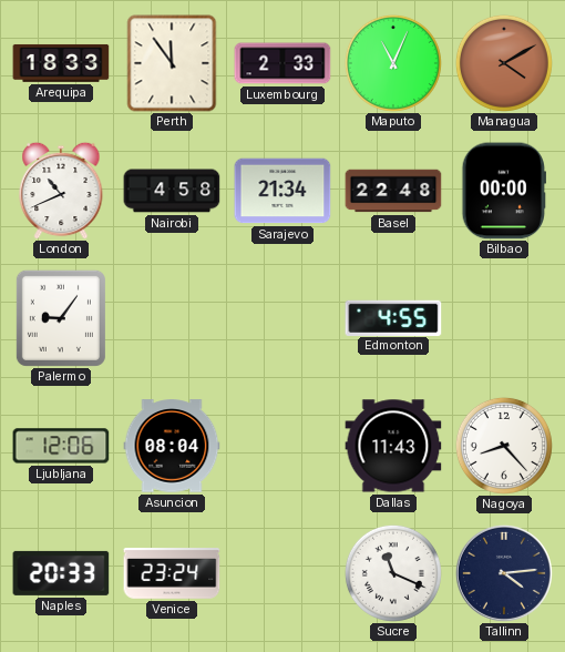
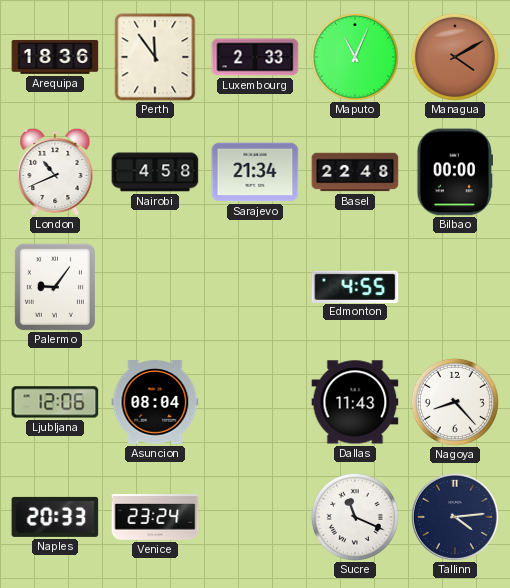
Arequipa: 18:33 -> 18:36 (55, 57)
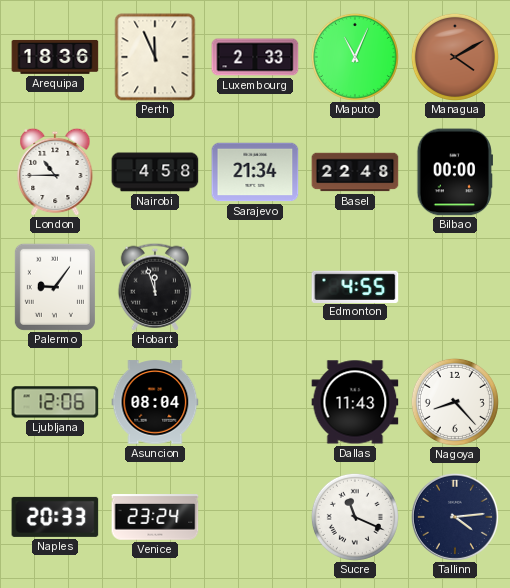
Perth: 11:54 -> 11:56 (155, 57)
London: 10:41 -> 10:45 (55, 172)
Hobart: none -> 11:57 (154, 287)
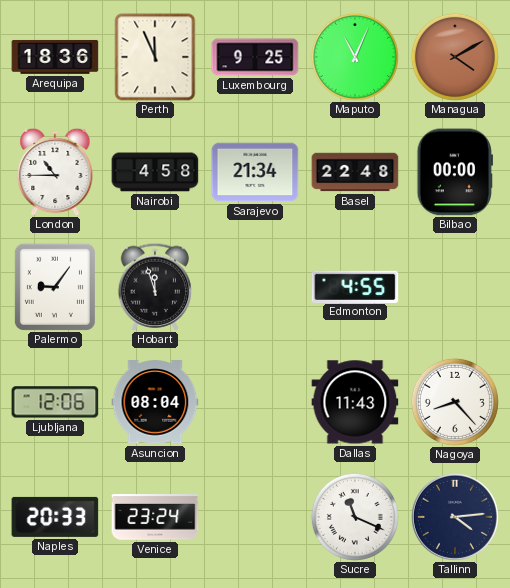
Luxembourg: 2:33 -> 9:25 (255, 57)
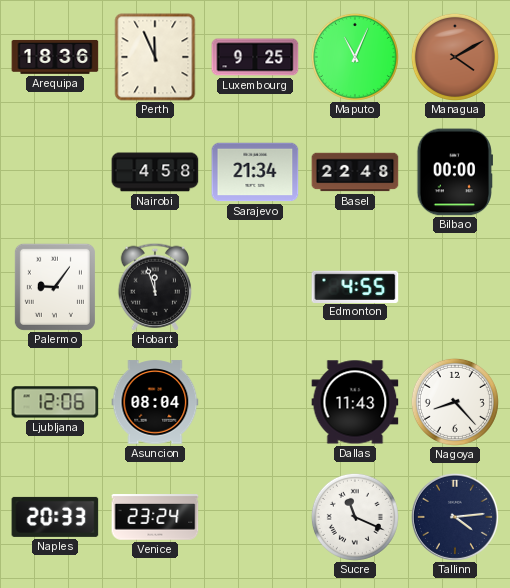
London: 10:45 -> none (55, 172)
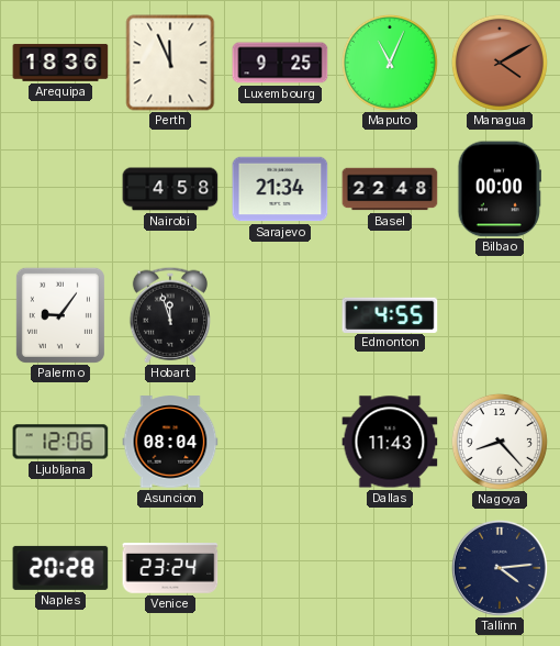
Naples: 20:33 -> 20:28 (60, 568)
Sucre: 11:19 -> none (355, 517)
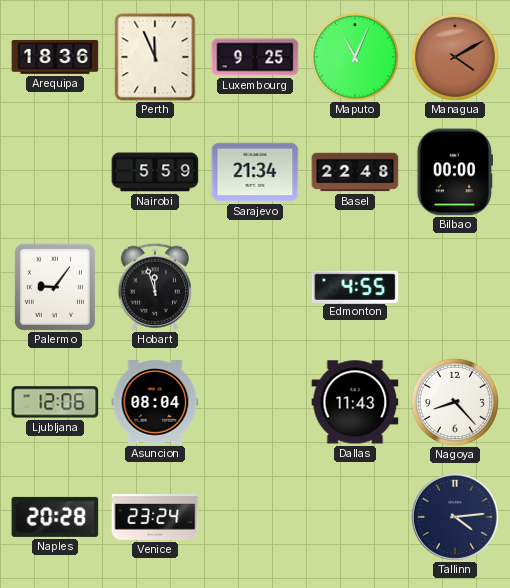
Nairobi: 4:58 -> 5:59 (155, 172)
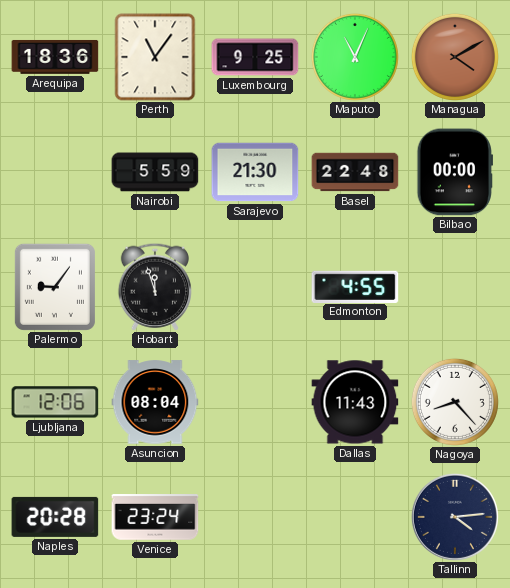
Perth: 11:56 -> 11:06 (155, 57)
Sarajevo: 21:34 -> 21:30 (255, 172)
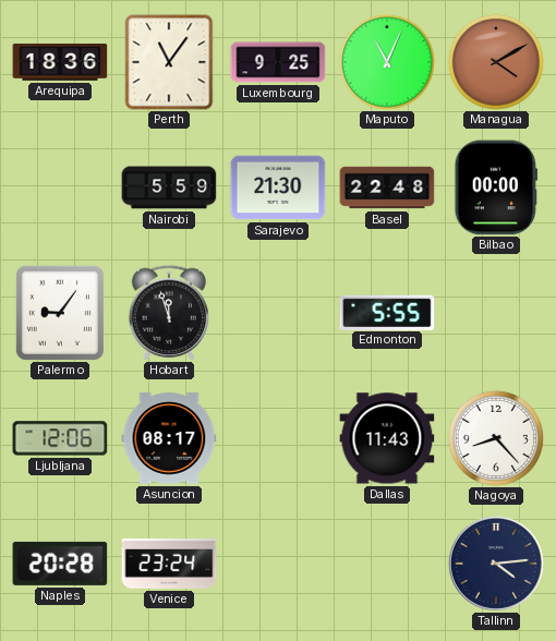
Edmonton: 4:55 -> 5:55 (387, 312)
Asuncion: 08:04 -> 08:17 (169, 438)
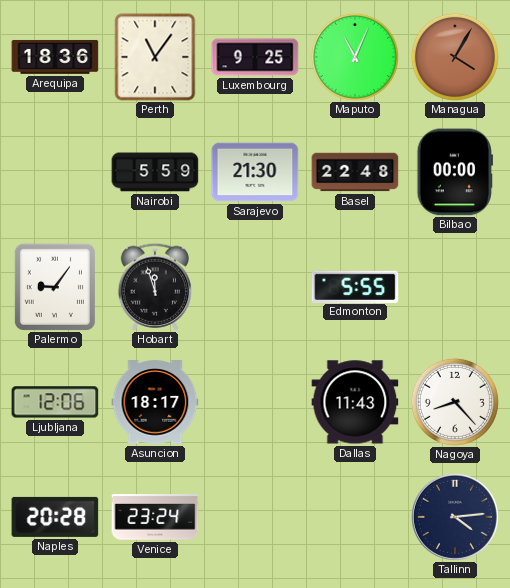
Managua: 4:10 -> 4:05 (455, 57)
Asuncion: 08:17 -> 18:17 (155, 402)
